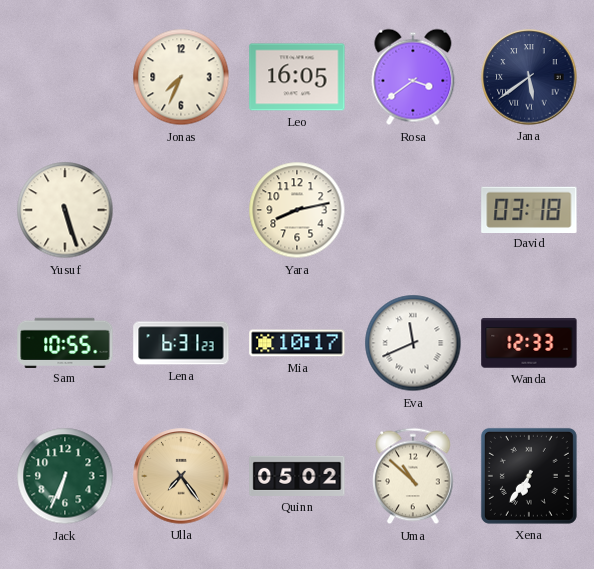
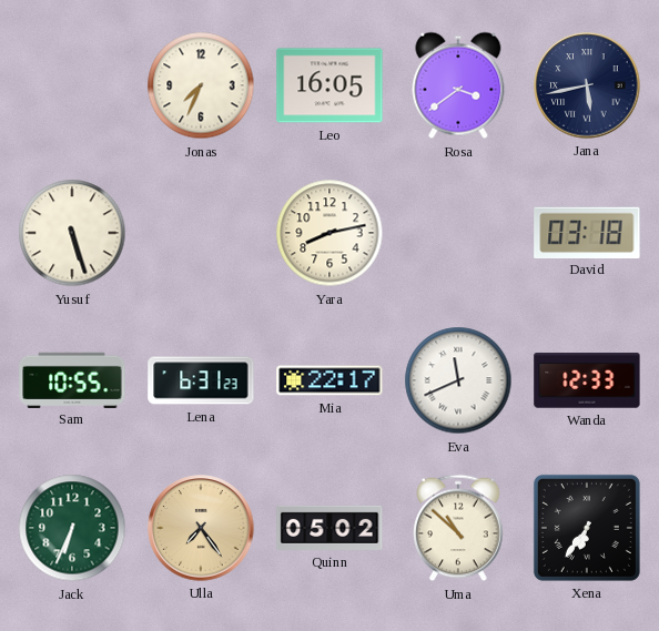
Jana: 5:39 -> 5:43 (587, 85)
Mia: 10:17 -> 22:17 (329, 380)
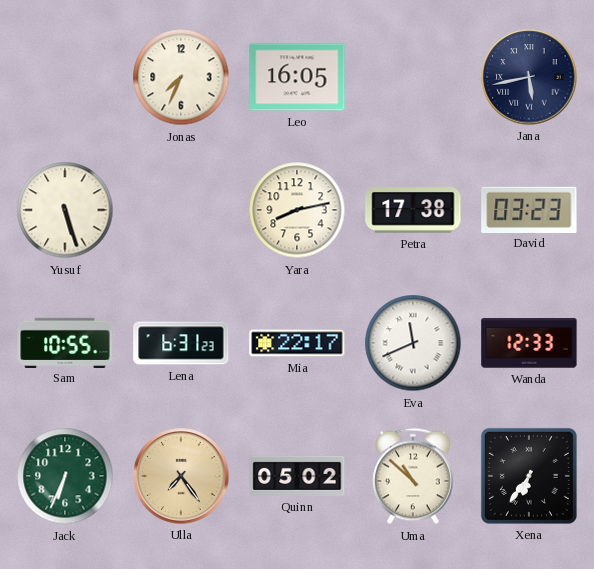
Rosa: 3:39 -> none (458, 85)
Petra: none -> 17:38 (413, 211)
David: 03:18 -> 03:23 (529, 209)
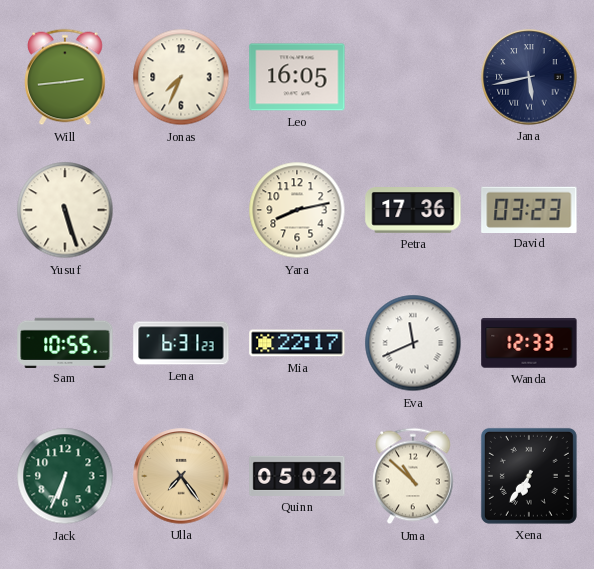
Will: none -> 2:44 (65, 77)
Petra: 17:38 -> 17:36 (413, 211)
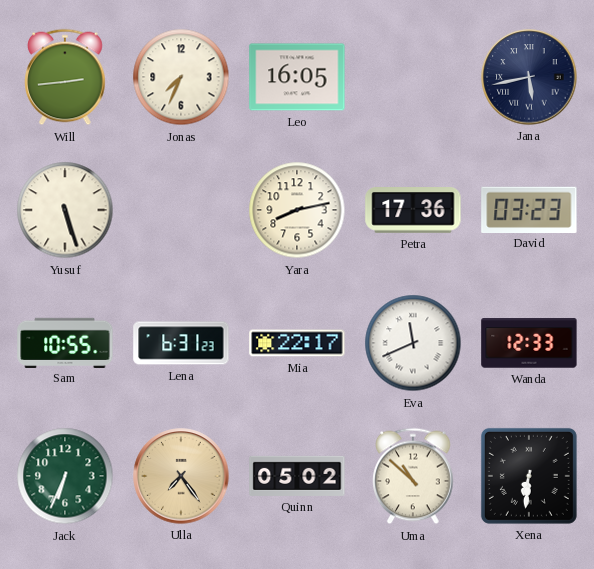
Xena: 6:36 -> 6:31 (529, 476)
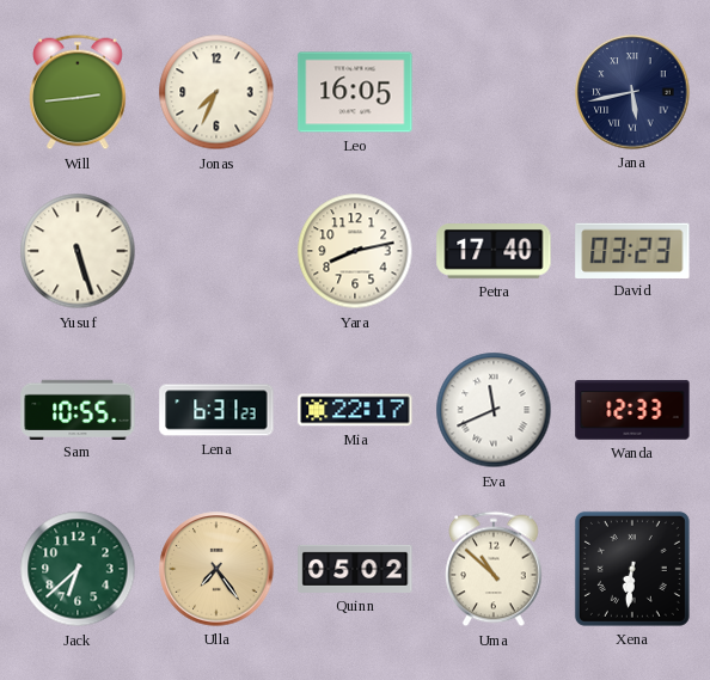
Petra: 17:36 -> 17:40 (494, 252)
Jack: 6:34 -> 6:38 (78, 569)
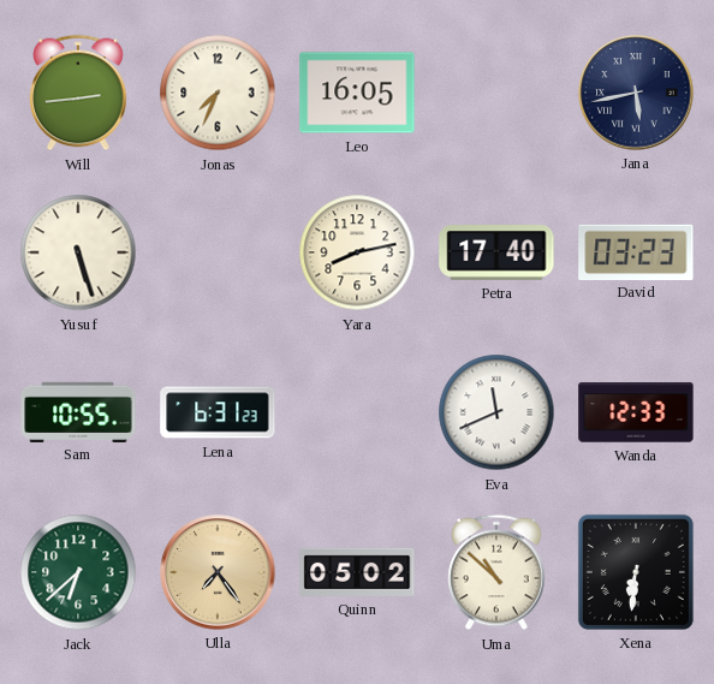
Mia: 22:17 -> none (355, 410)
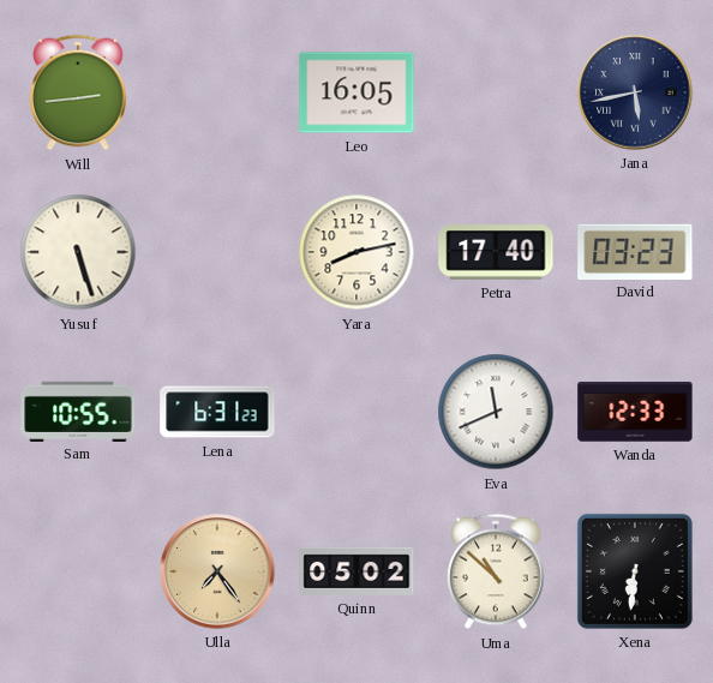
Jonas: 7:34 -> none (218, 93)
Jack: 6:38 -> none (78, 572)
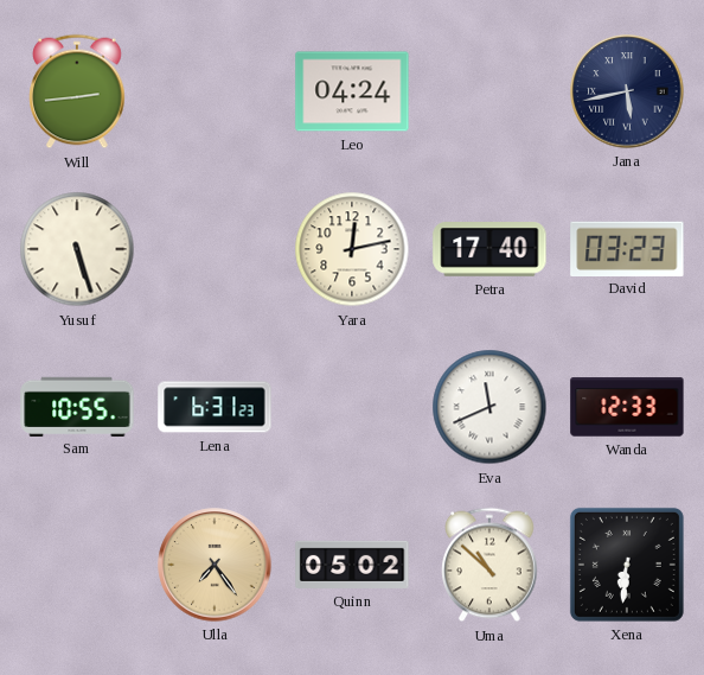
Leo: 16:05 -> 04:24 (352, 91)
Yara: 8:13 -> 12:13 (352, 249)
